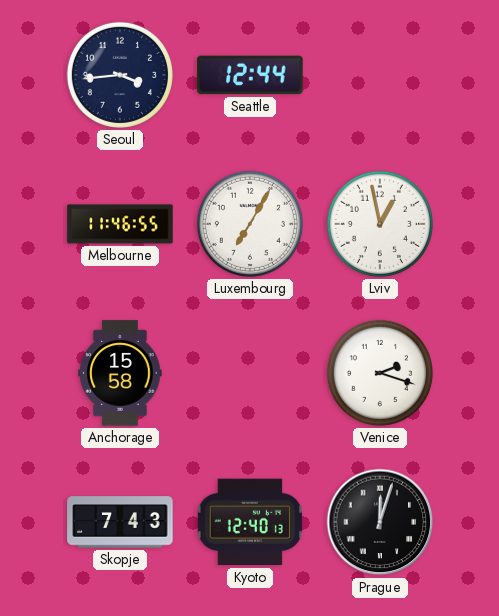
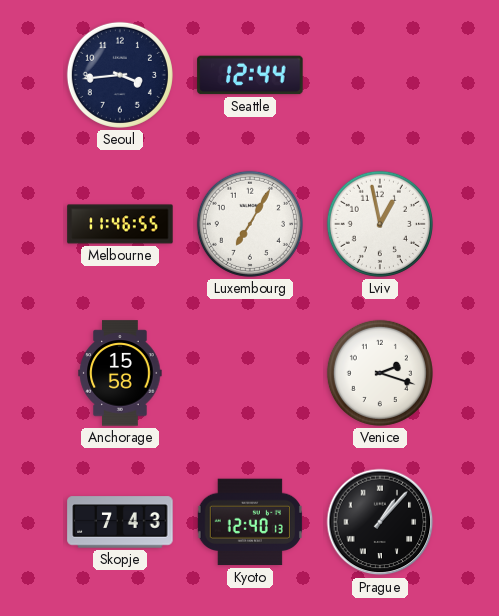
Prague: 12:03 -> 1:07 (380, 522)
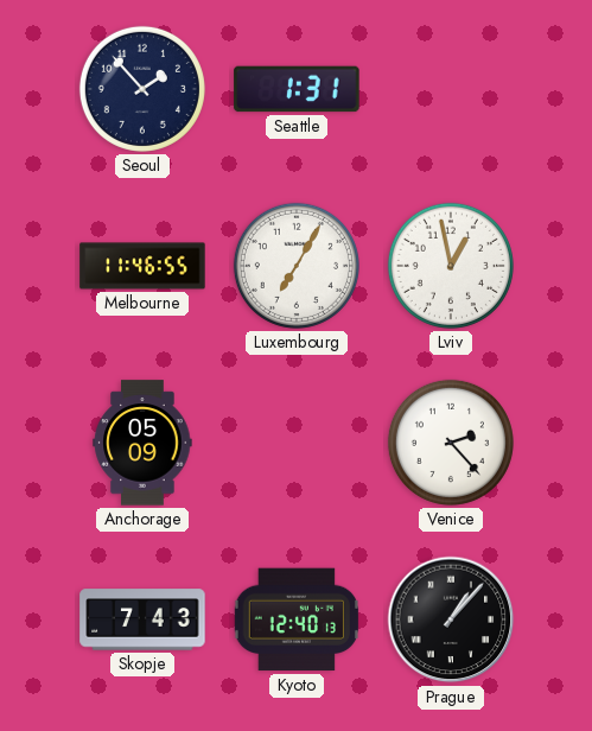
Seoul: 3:44 -> 1:53 (142, 89)
Seattle: 12:44 -> 1:31 (297, 89)
Anchorage: 15:58 -> 05:09 (142, 443)
Venice: 2:18 -> 2:23 (451, 443)
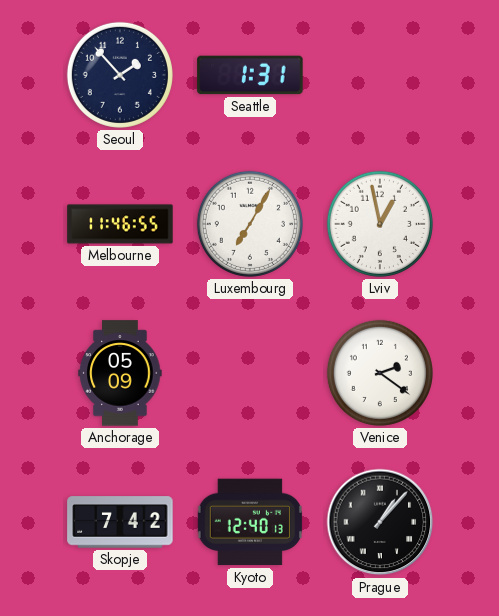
Venice: 2:23 -> 2:21 (380, 373)
Skopje: 7:43 -> 7:42 (120, 522)
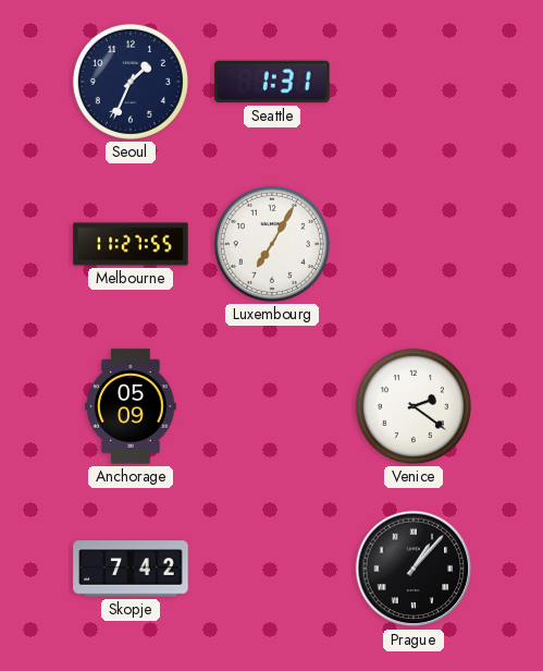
Seoul: 1:53 -> 1:34 (131, 82)
Melbourne: 11:46 -> 11:27 (131, 244)
Lviv: 12:58 -> none (380, 224)
Kyoto: 12:40 -> none (249, 522)
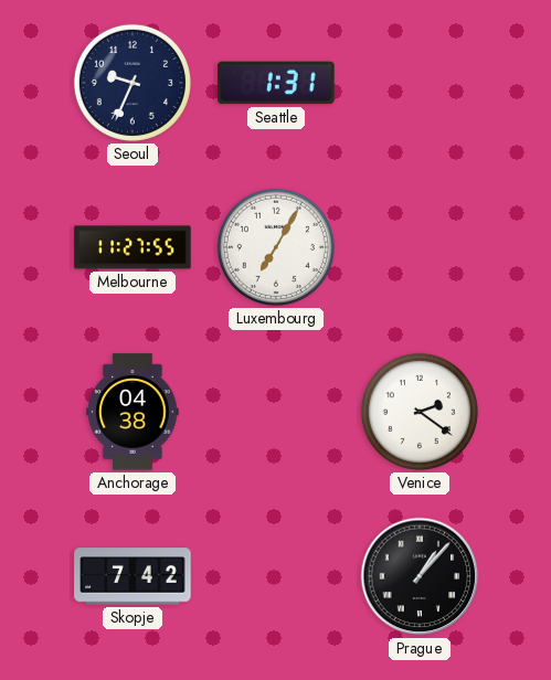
Seoul: 1:34 -> 9:34 (133, 83)
Anchorage: 05:09 -> 04:38 (133, 412)
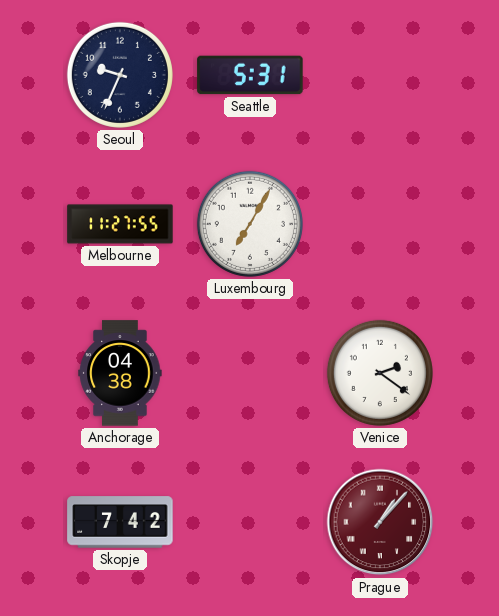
Seattle: 1:31 -> 5:31 (250, 75)
Prague dial: black -> burgundy (380, 522)
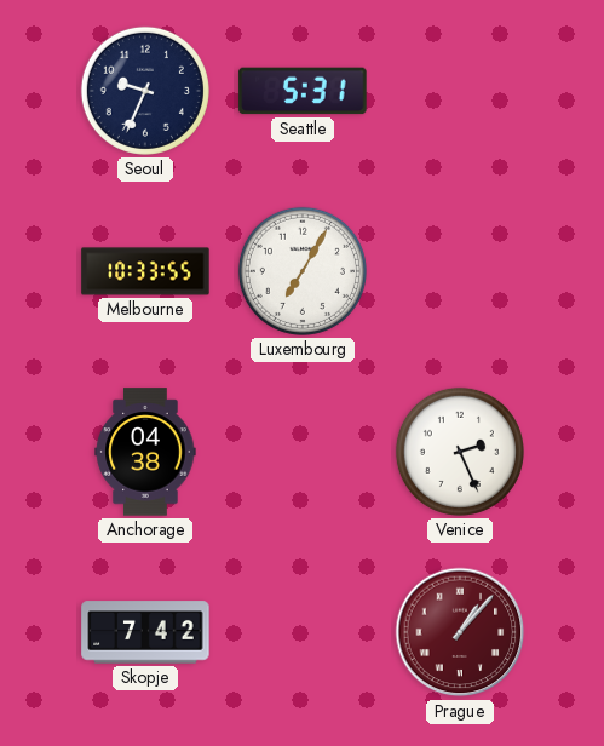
Melbourne: 11:27 -> 10:33 (145, 271)
Venice: 2:21 -> 2:26 (460, 452)
